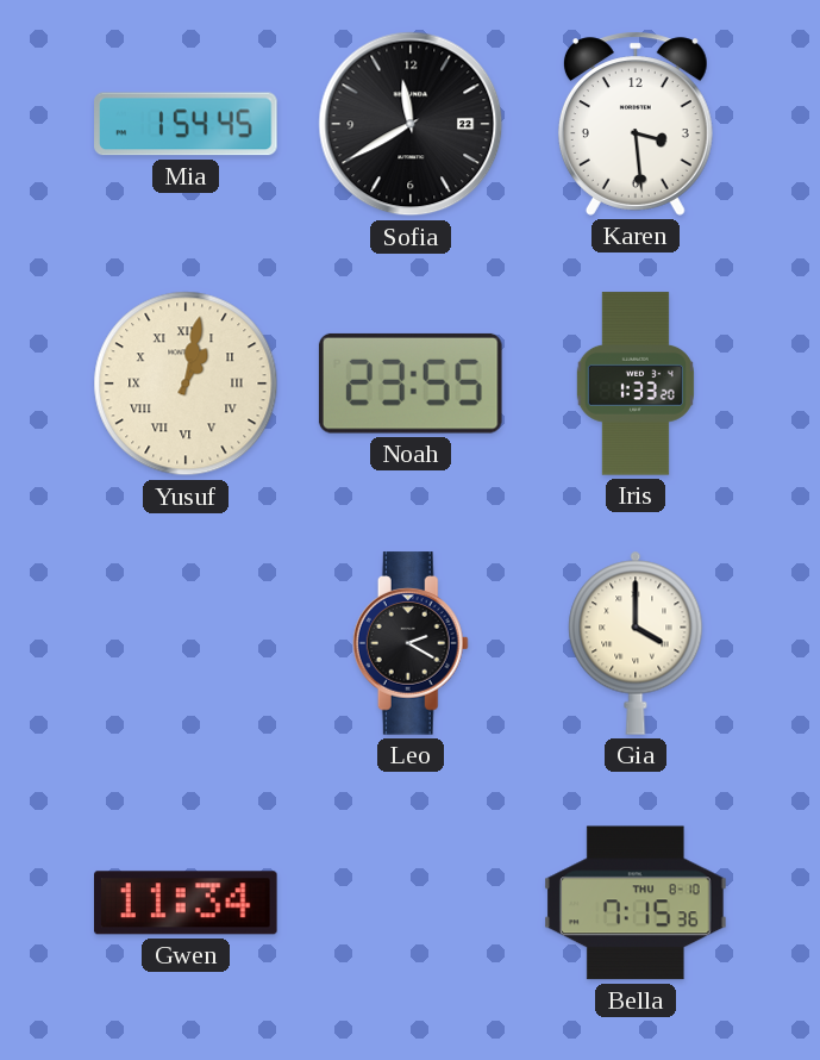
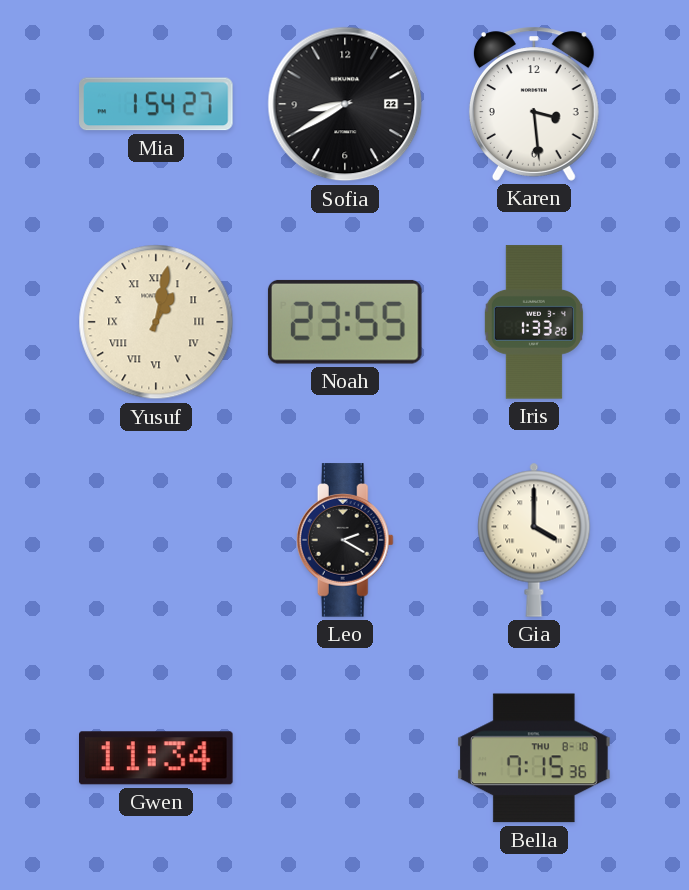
Mia: 1:54:45 -> 1:54:27 (156, 104)
Sofia: 11:40 -> 8:40 (345, 104)
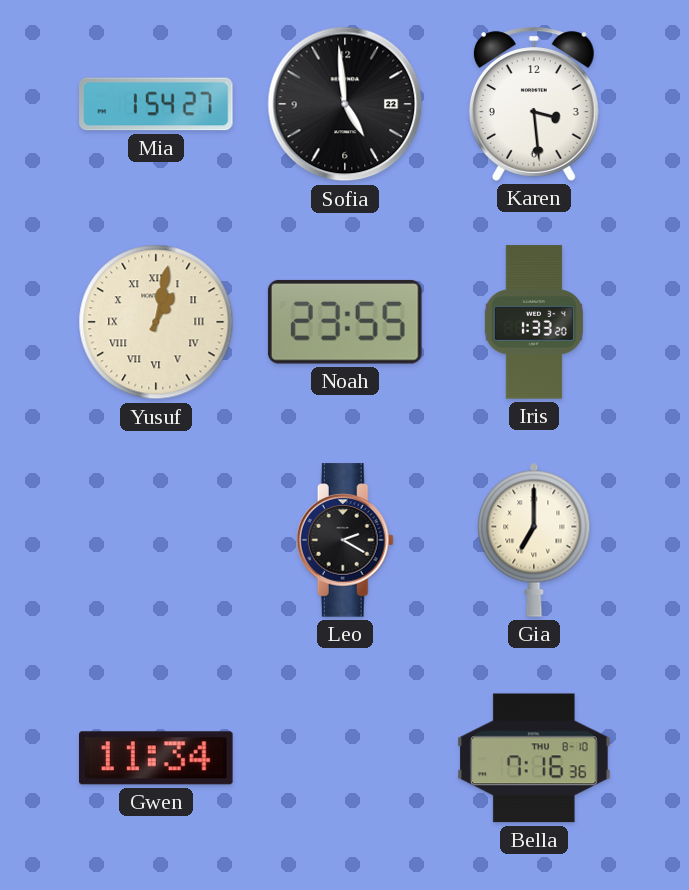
Sofia: 8:40 -> 4:59 (345, 104)
Gia: 4:00 -> 7:00 (534, 540)
Bella: 7:15 -> 7:16 (535, 758)
